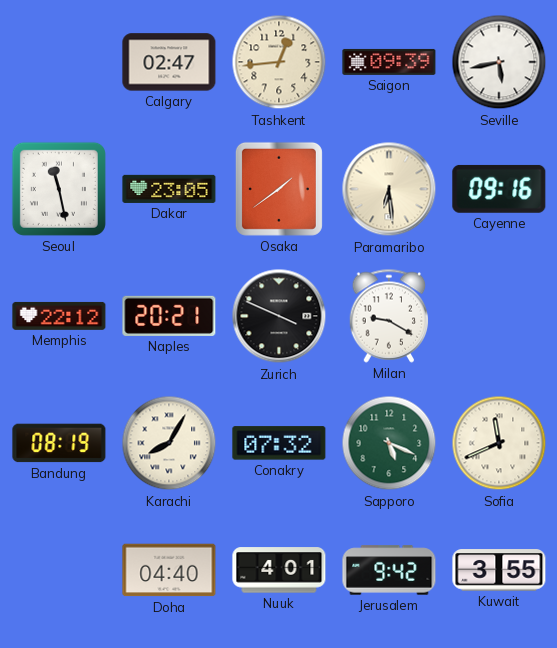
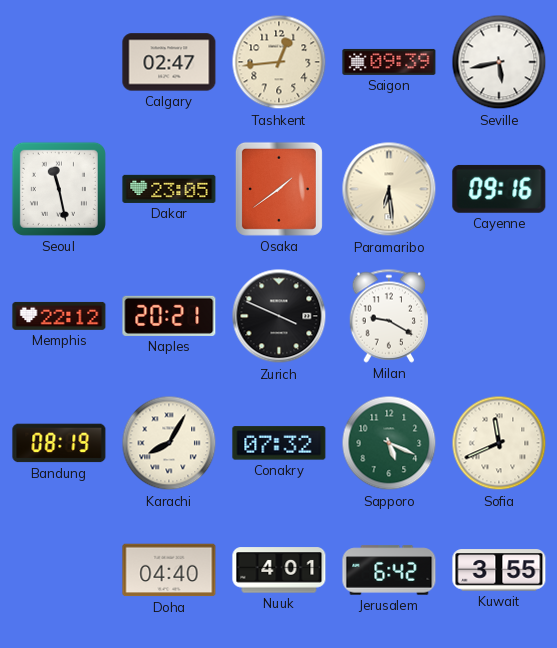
Jerusalem: 9:42 -> 6:42 (389, 570)
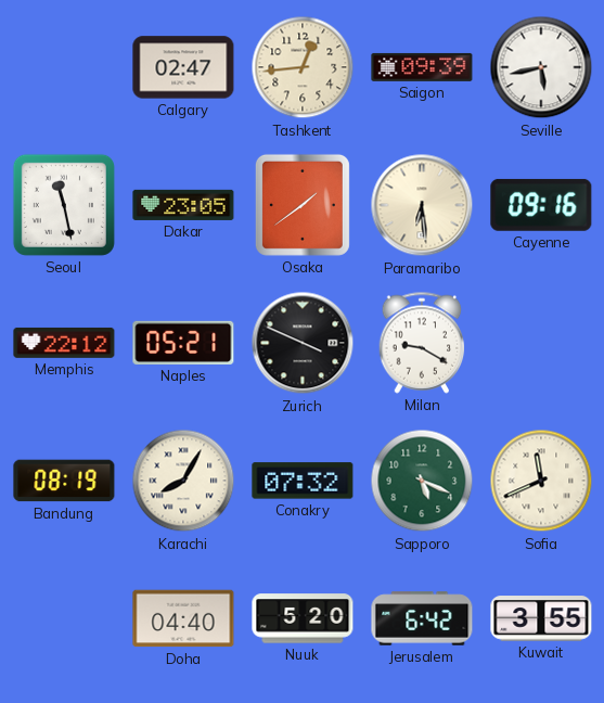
Naples: 20:21 -> 05:21 (183, 343)
Nuuk: 4:01 -> 5:20 (303, 618)
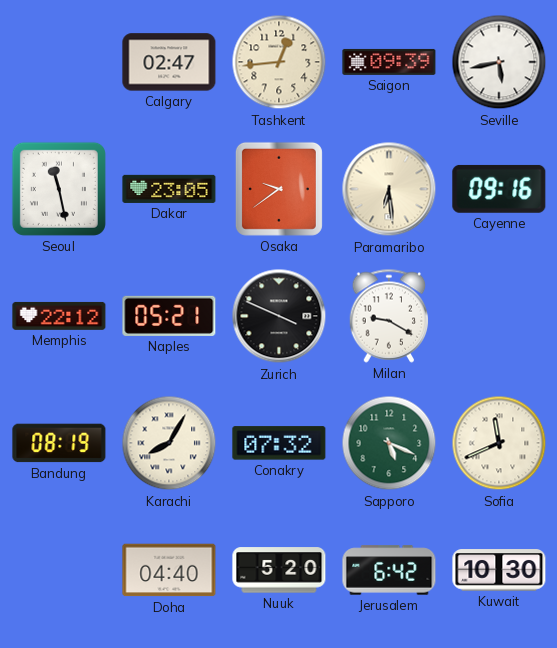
Osaka: 1:39 -> 9:39 (279, 189)
Kuwait: 3:55 -> 10:30 (499, 570)
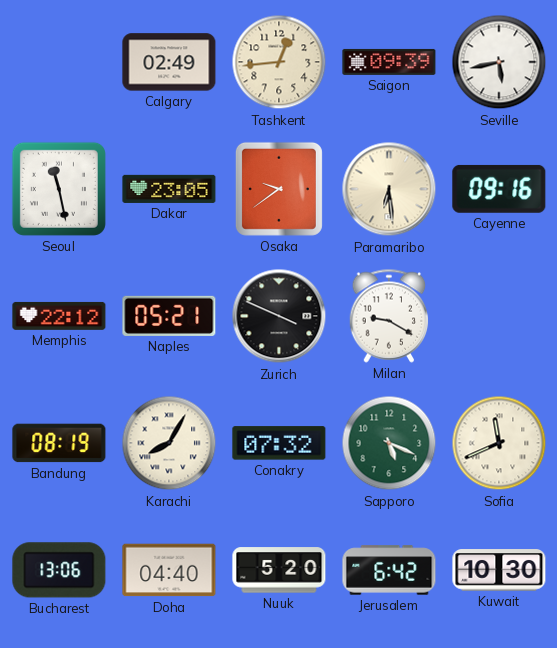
Calgary: 02:47 -> 02:49 (169, 62)
Bucharest: none -> 13:06 (59, 570)
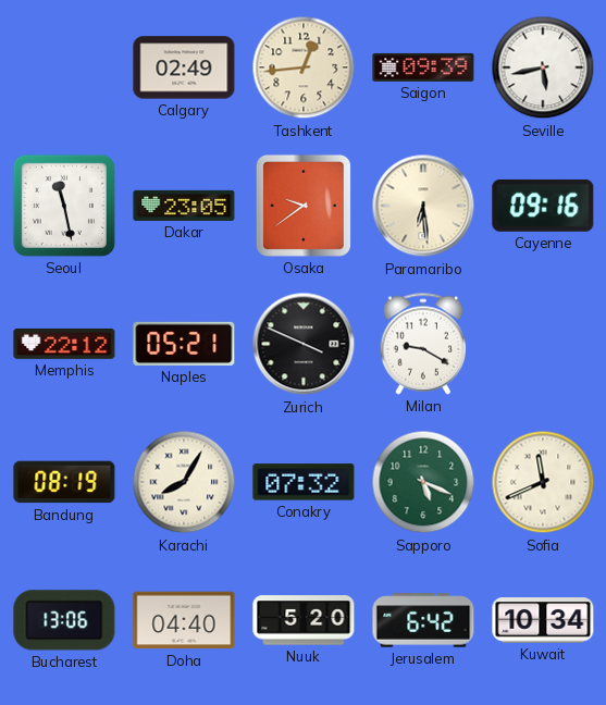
Kuwait: 10:30 -> 10:34 (543, 620)
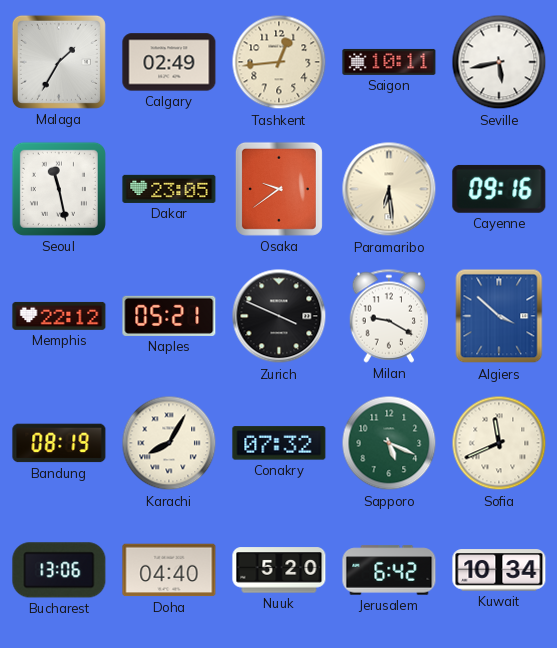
Malaga: none -> 1:35 (59, 62)
Saigon: 09:39 -> 10:11 (389, 62)
Algiers: none -> 3:52 (499, 316)
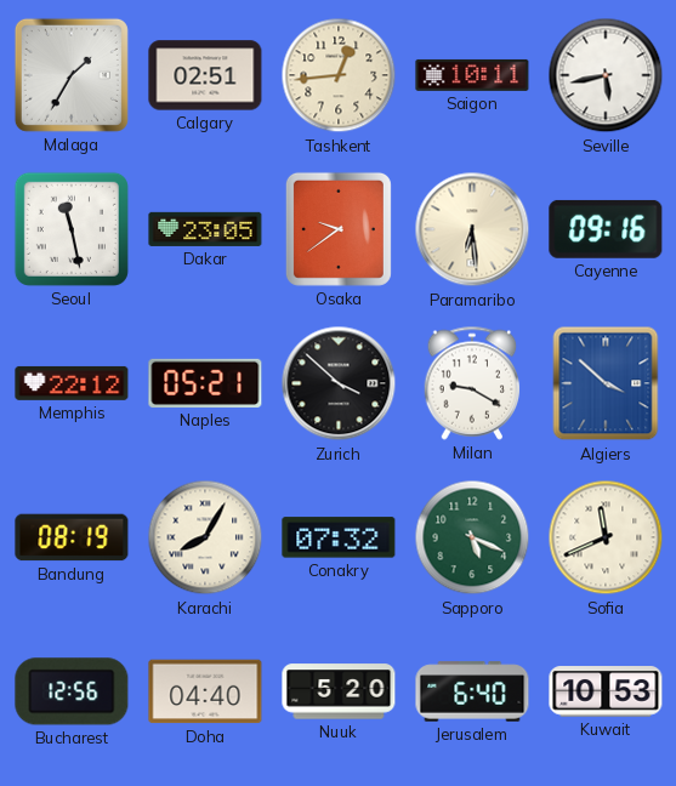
Calgary: 02:49 -> 02:51 (205, 75)
Zurich: 3:49 -> 3:52 (339, 383)
Bucharest: 13:06 -> 12:56 (72, 691)
Jerusalem: 6:42 -> 6:40 (472, 691)
Kuwait: 10:34 -> 10:53 (606, 691)
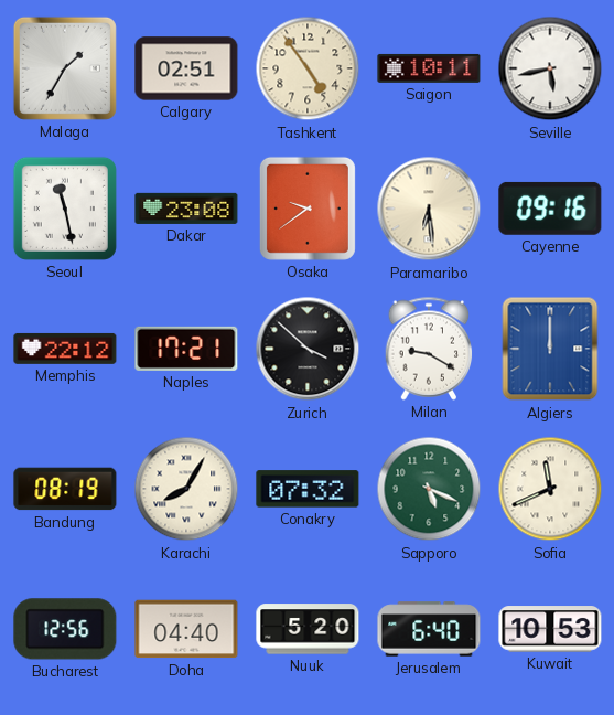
Tashkent: 12:44 -> 4:54 (308, 68)
Dakar: 23:05 -> 23:08 (186, 209)
Naples: 05:21 -> 17:21 (186, 349)
Algiers: 3:52 -> 12:00 (550, 349)
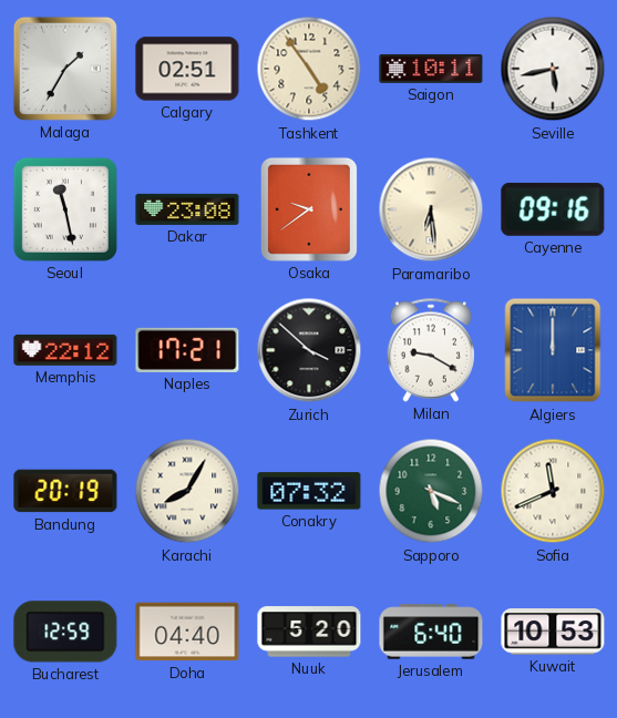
Bandung: 08:19 -> 20:19 (65, 491)
Bucharest: 12:56 -> 12:59 (65, 632)
